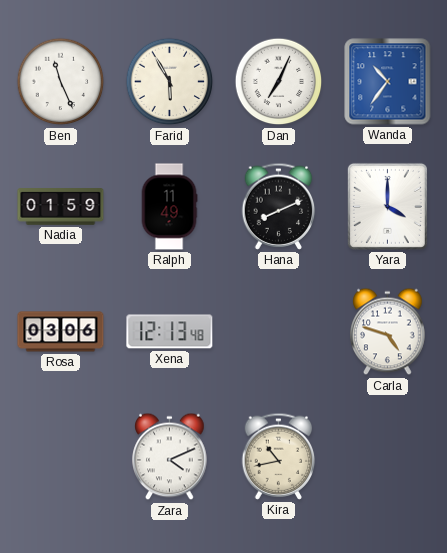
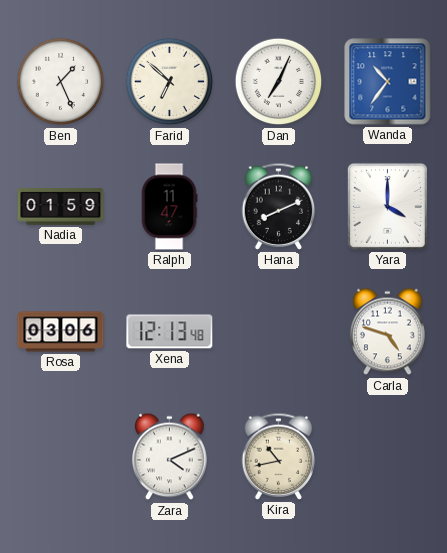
Ben: 11:26 -> 1:26 (61, 82)
Farid: 5:55 -> 6:52 (170, 82)
Ralph: 11:49 -> 11:47 (169, 207)
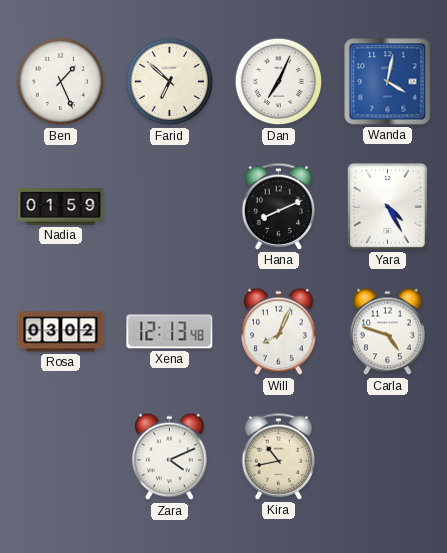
Wanda: 10:36 -> 4:02 (388, 82)
Ralph: 11:47 -> none (169, 207)
Yara: 4:00 -> 4:25 (387, 206)
Rosa: 03:06 -> 03:02 (61, 332)
Will: none -> 8:04 (279, 332)
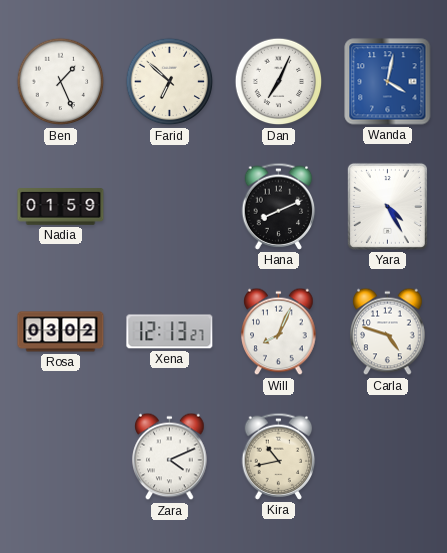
Xena: 12:13:48 -> 12:13:27 (170, 332)
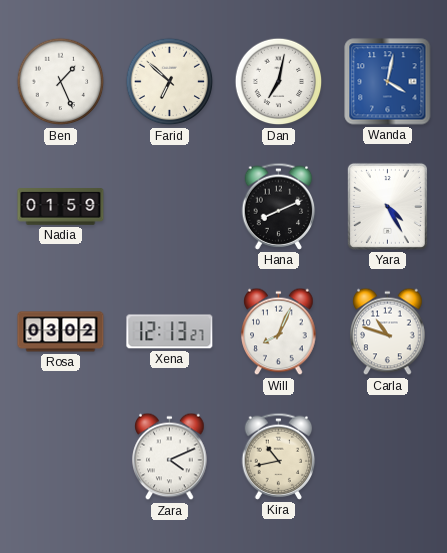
Dan: 7:04 -> 7:02 (279, 82)
Carla: 4:48 -> 10:48 (388, 332)
